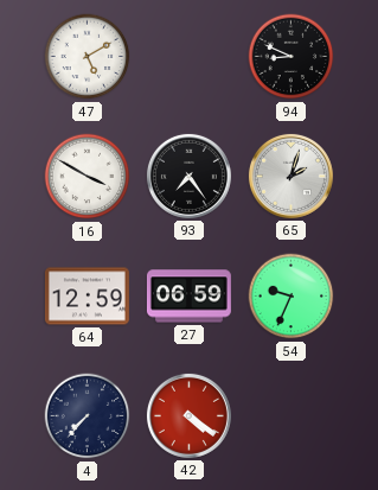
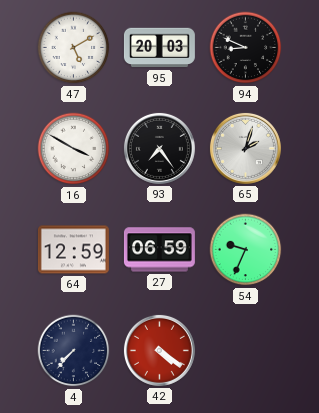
95: none -> 20:03 (159, 48)
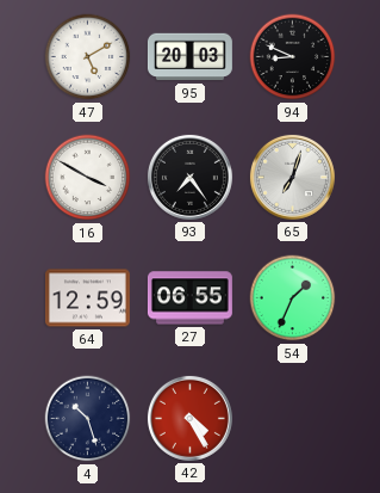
65: 2:03 -> 7:03 (292, 177)
27: 06:59 -> 06:55 (189, 298)
54: 9:34 -> 1:34 (293, 298)
4: 7:37 -> 10:27 (88, 419)
42: 4:21 -> 4:25 (189, 418)
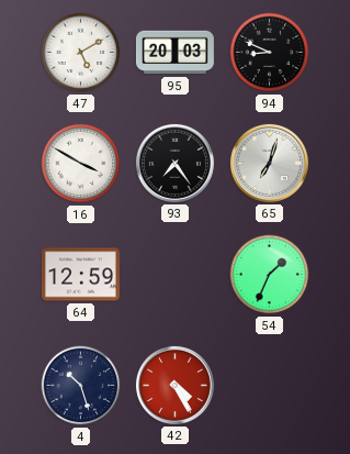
27: 06:55 -> none (189, 298)
